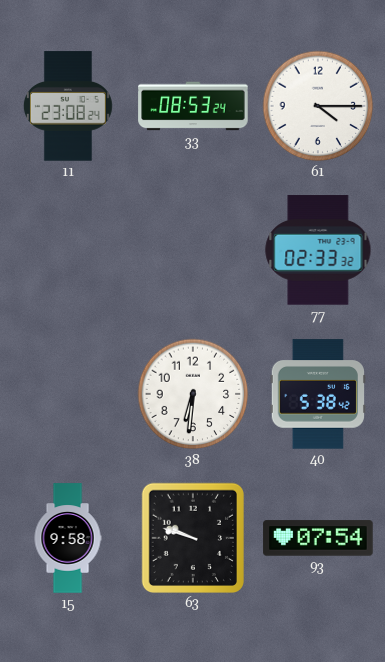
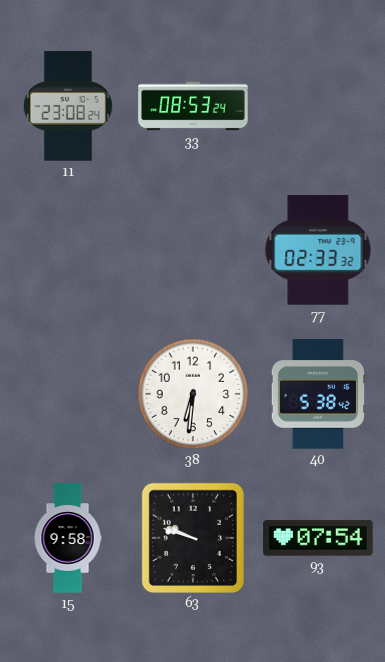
61: 4:15 -> none (318, 106)
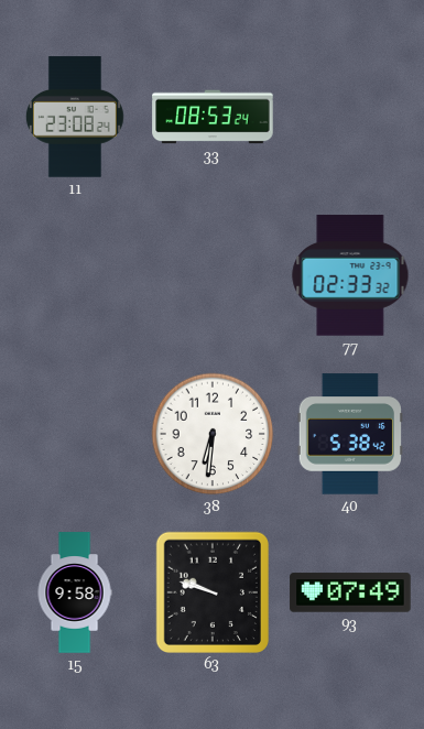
93: 07:54 -> 07:49 (350, 592)
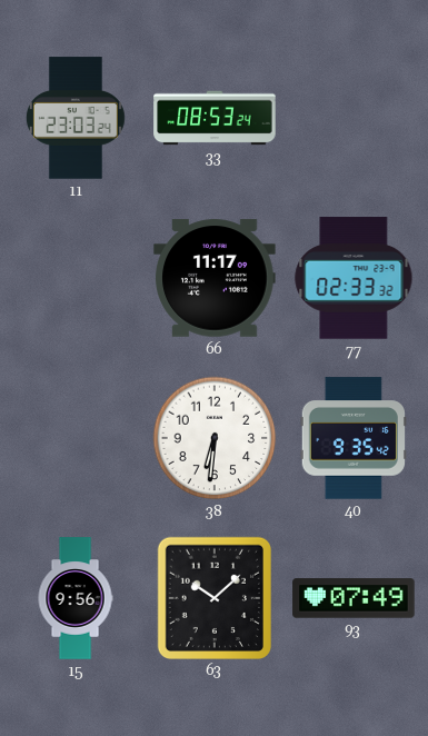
11: 23:08 -> 23:03 (76, 118)
66: none -> 11:17 (215, 278)
40: 5:38 -> 9:35 (354, 438)
15: 9:58 -> 9:56 (76, 598)
63: 9:48 -> 10:08 (213, 597)
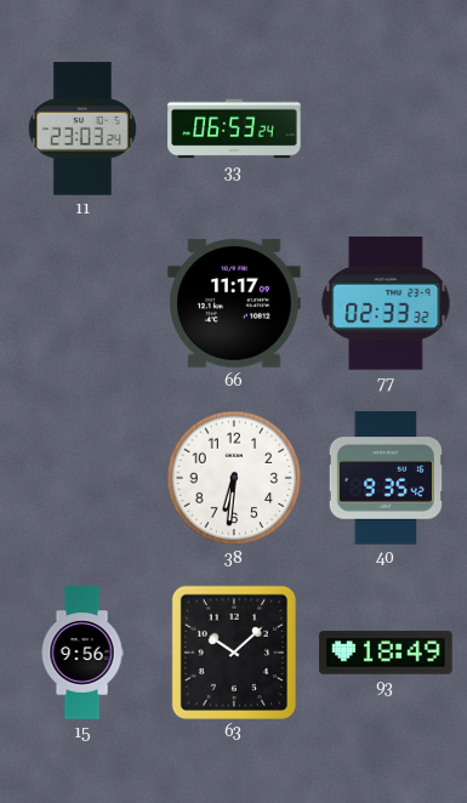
33: 08:53 -> 06:53 (234, 129)
93: 07:49 -> 18:49 (386, 653)
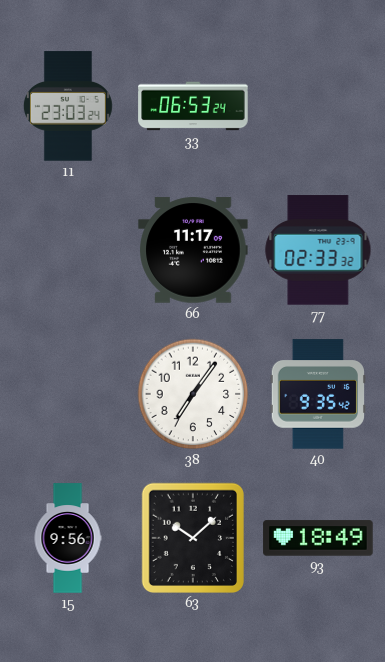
38: 6:31 -> 7:06 (193, 394)
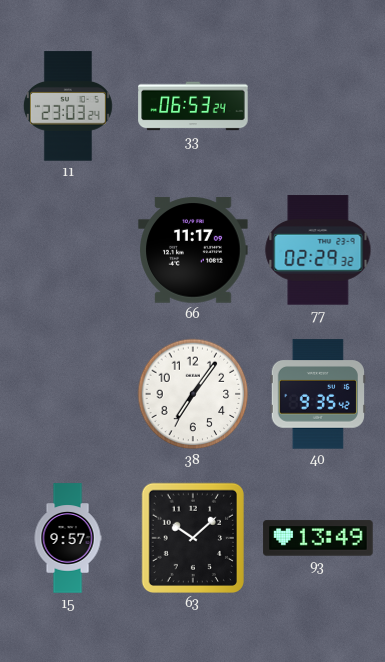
77: 02:33 -> 02:29 (318, 250)
15: 9:56 -> 9:57 (68, 538)
93: 18:49 -> 13:49 (318, 538)
